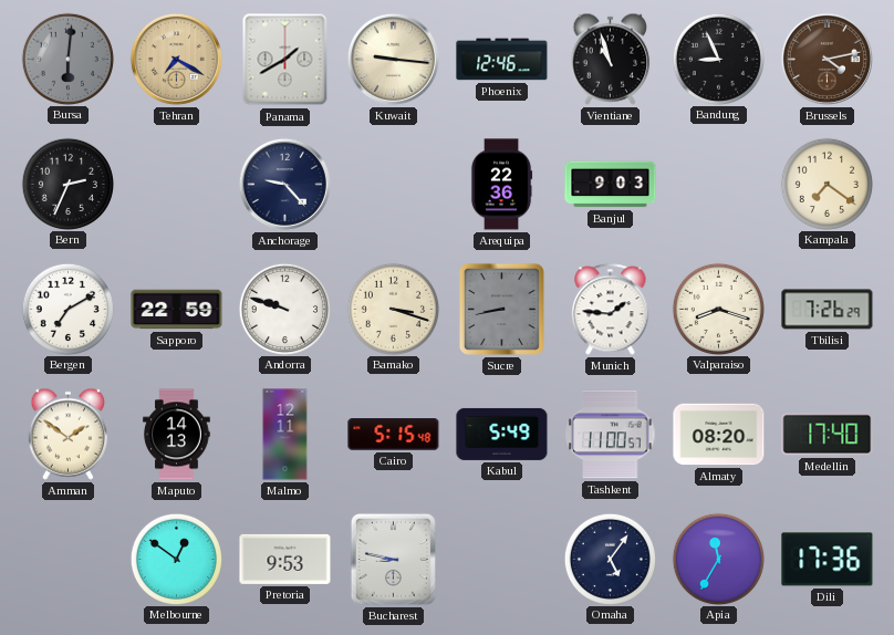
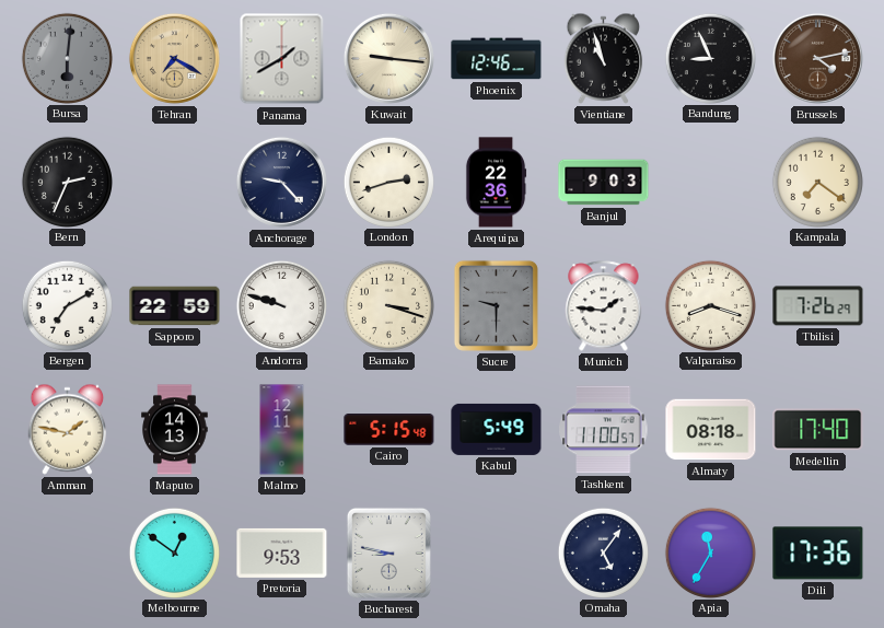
London: none -> 2:42 (388, 182)
Sucre: 8:43 -> 9:30 (496, 305)
Amman: 1:51 -> 1:47 (68, 429)
Almaty: 08:20 -> 08:18 (711, 430)
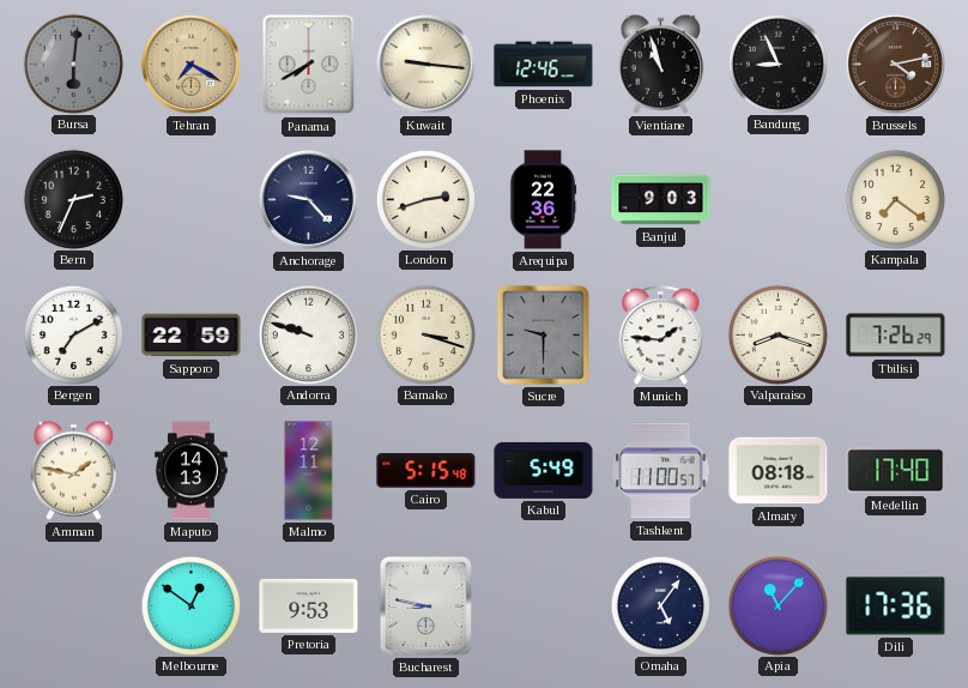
Panama: 1:40 -> 7:40 (309, 65)
Apia: 11:35 -> 11:07 (778, 605)
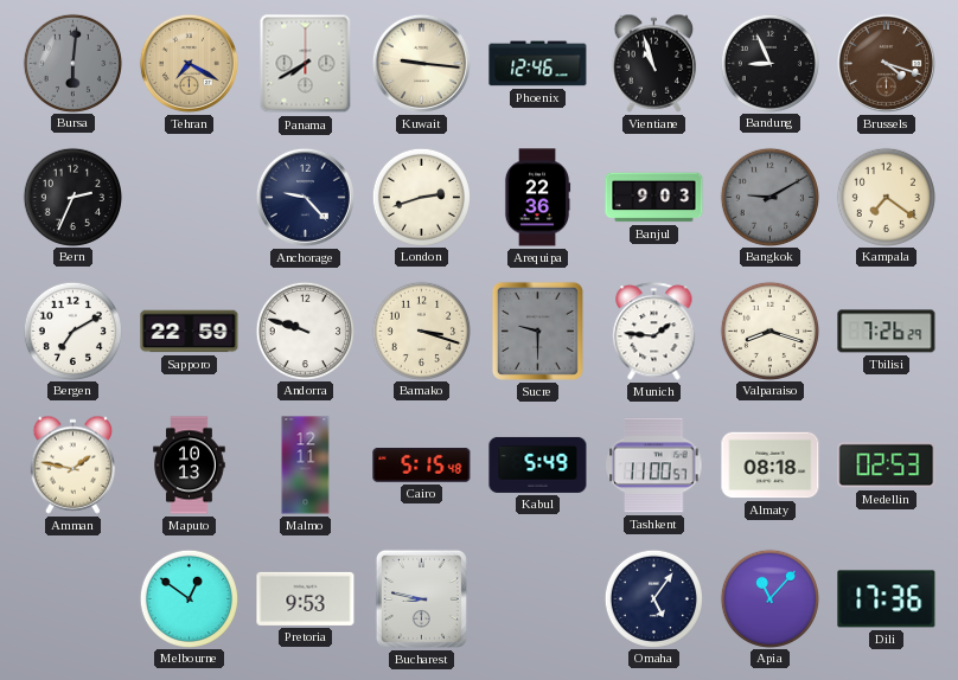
Brussels: 4:13 -> 4:18 (886, 63)
Bangkok: none -> 9:10 (769, 197)
Maputo: 14:13 -> 10:13 (190, 466)
Medellin: 17:40 -> 02:53 (887, 466)
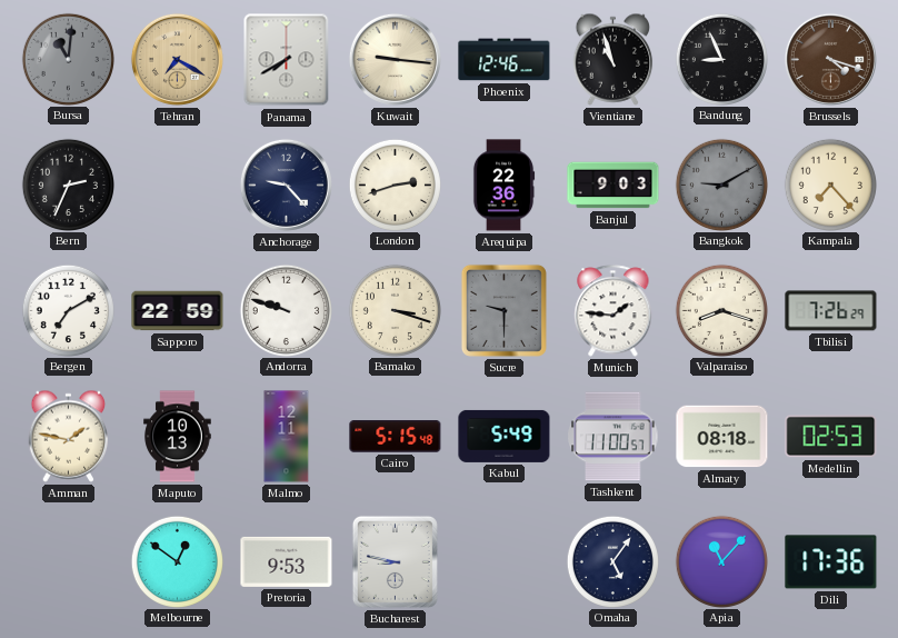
Bursa: 6:01 -> 11:01 (68, 59)
Kampala: 7:21 -> 7:23 (830, 185)
